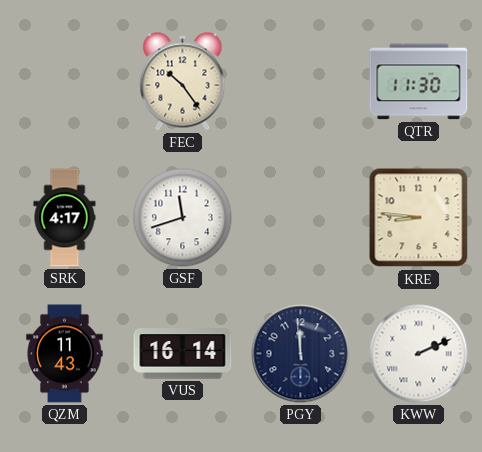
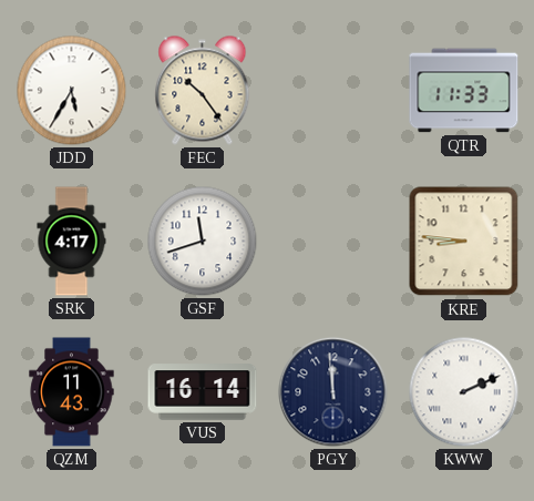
JDD: none -> 5:35 (72, 91)
QTR: 11:30 -> 11:33 (464, 91)
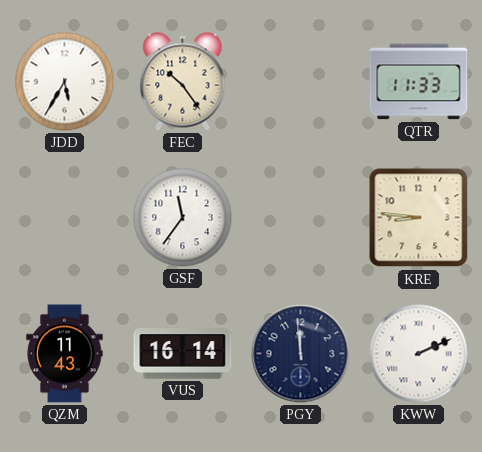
SRK: 4:17 -> none (72, 242)
GSF: 11:42 -> 11:36 (183, 218)
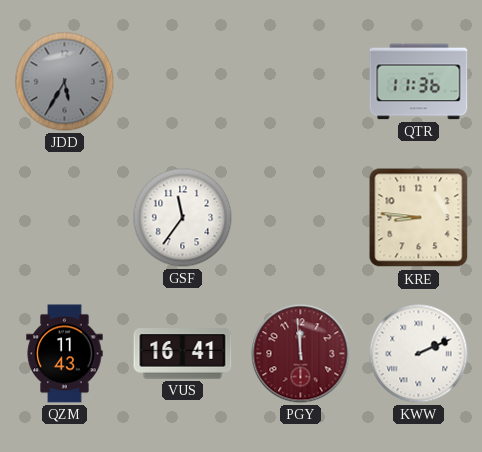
JDD dial: white -> grey (65, 82)
FEC: 10:24 -> none (183, 82)
QTR: 11:33 -> 11:36 (419, 82)
VUS: 16:14 -> 16:41 (183, 354)
PGY dial: navy -> burgundy (301, 354)
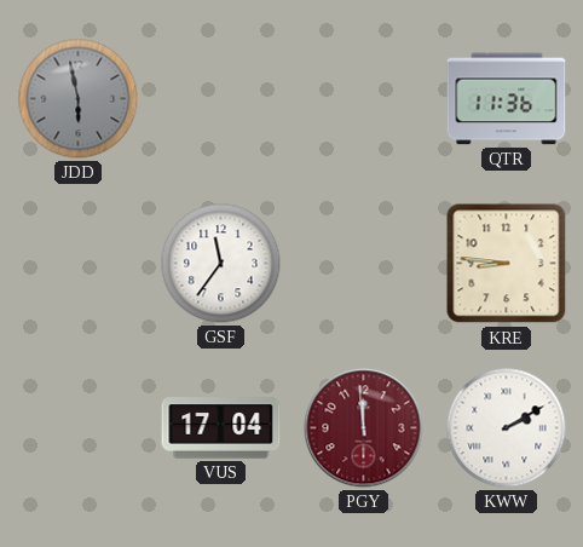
JDD: 5:35 -> 5:58 (79, 99)
QZM: 11:43 -> none (65, 354)
VUS: 16:41 -> 17:04 (221, 428)
KWW: 2:11 -> 2:10 (507, 428)
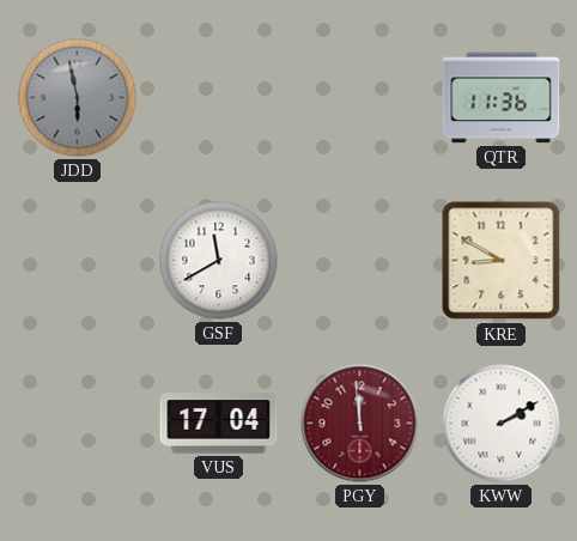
GSF: 11:36 -> 11:40 (219, 261)
KRE: 8:46 -> 8:50 (502, 261)
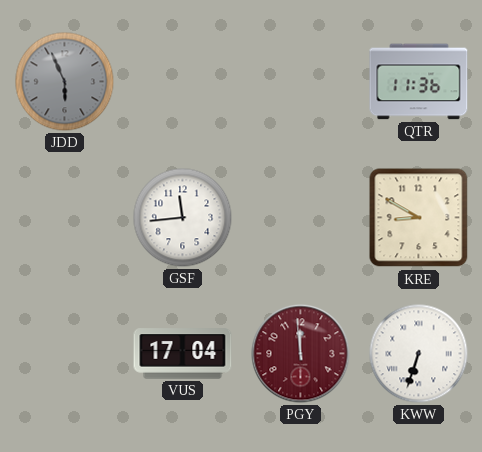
JDD: 5:58 -> 5:56 (65, 82)
GSF: 11:40 -> 11:44 (183, 218)
KWW: 2:10 -> 6:33 (419, 354)
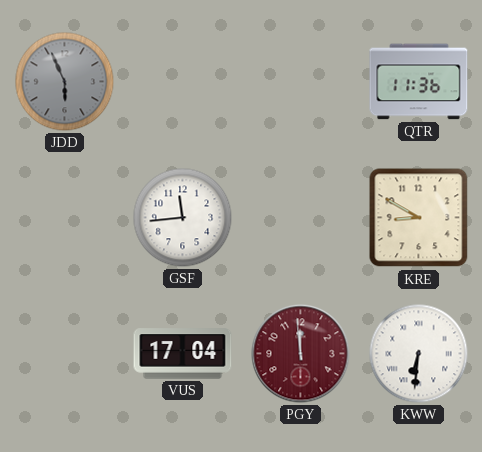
KWW: 6:33 -> 6:31 (419, 354)
